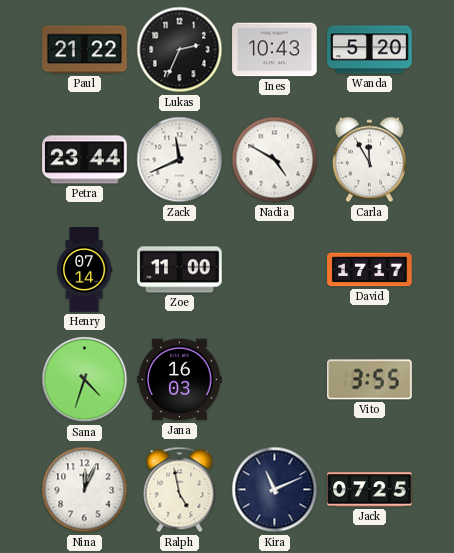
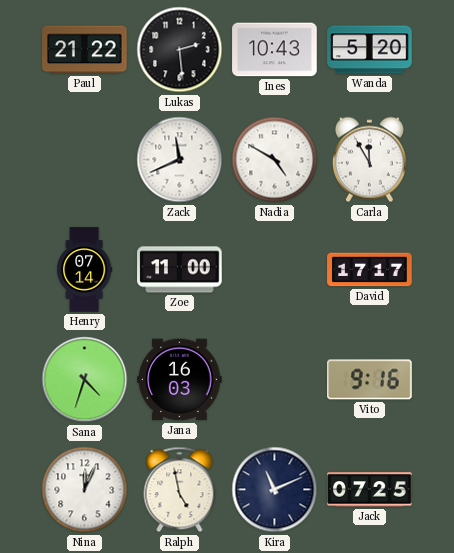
Lukas: 2:34 -> 2:29 (180, 50)
Petra: 23:44 -> none (85, 160)
Vito: 3:55 -> 9:16 (370, 380)
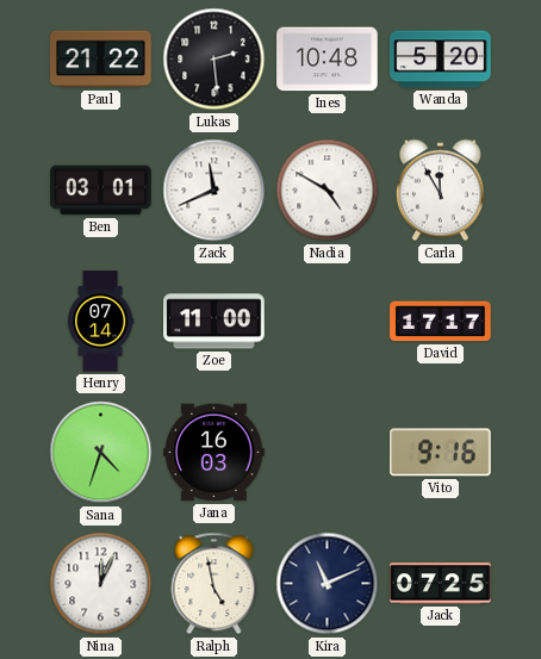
Ines: 10:43 -> 10:48 (328, 60)
Ben: none -> 03:01 (101, 191)
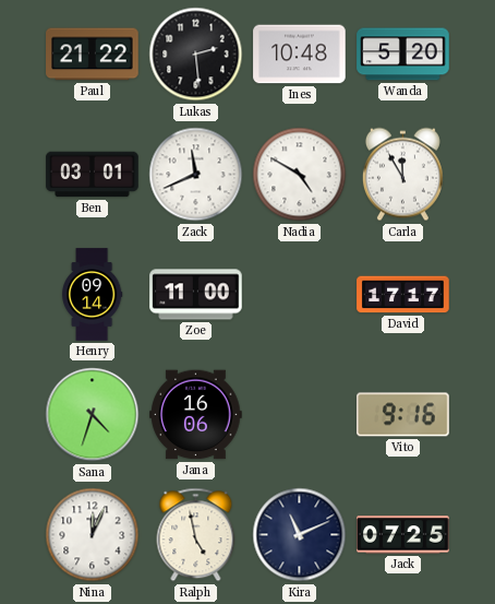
Henry: 07:14 -> 09:14 (92, 295)
Jana: 16:03 -> 16:06 (196, 415)
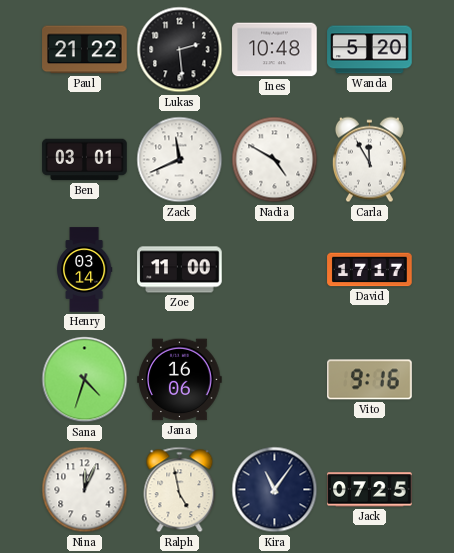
Henry: 09:14 -> 03:14 (84, 270)
Kira: 11:11 -> 11:06 (275, 490)
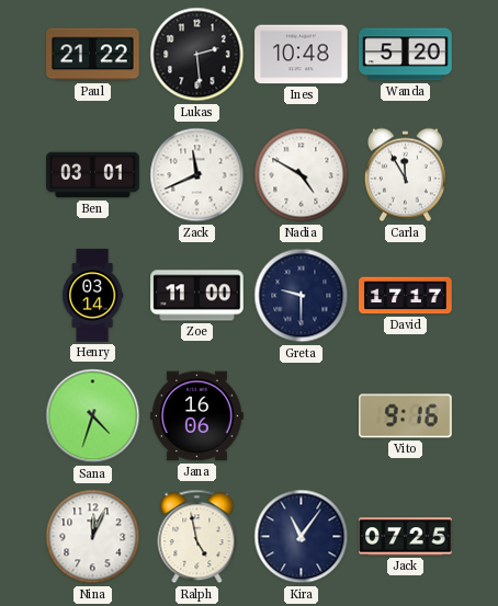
Greta: none -> 9:30 (302, 296)
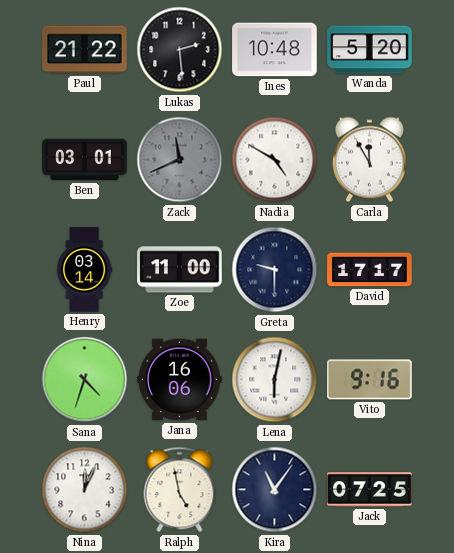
Zack dial: white -> grey (180, 160)
Lena: none -> 6:02 (275, 380)
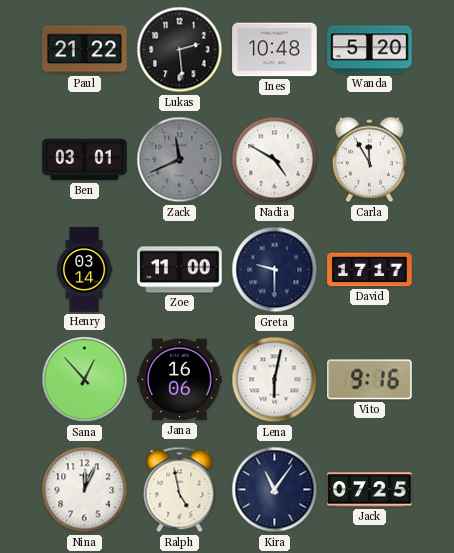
Sana: 4:33 -> 12:53 (85, 380)
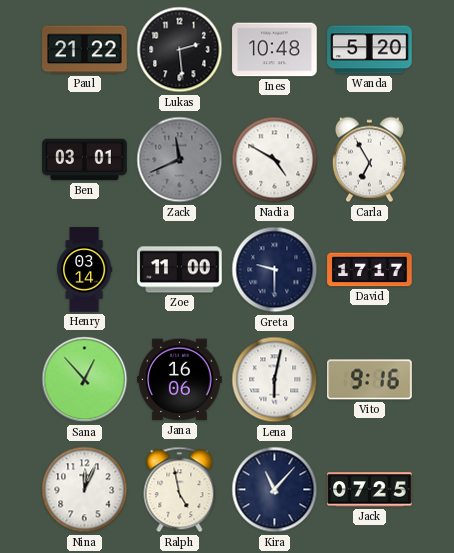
Carla: 11:55 -> 6:55 (369, 160)
Kira: 11:06 -> 11:07 (275, 490)
